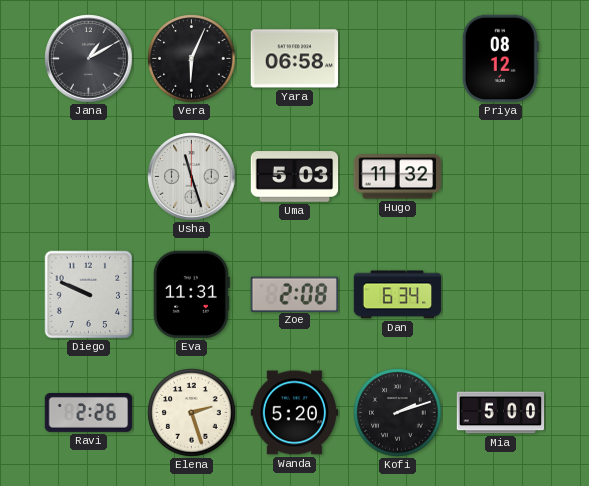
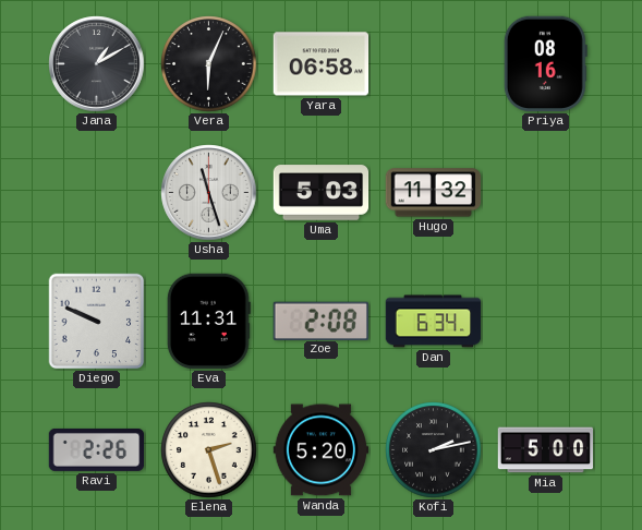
Priya: 08:12 -> 08:16 (545, 64)
Kofi: 2:12 -> 2:13 (434, 450)
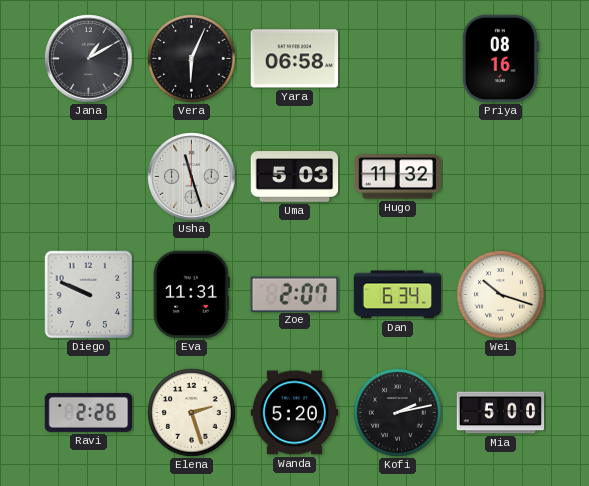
Zoe: 2:08 -> 2:07 (294, 294)
Wei: none -> 10:18 (501, 295)
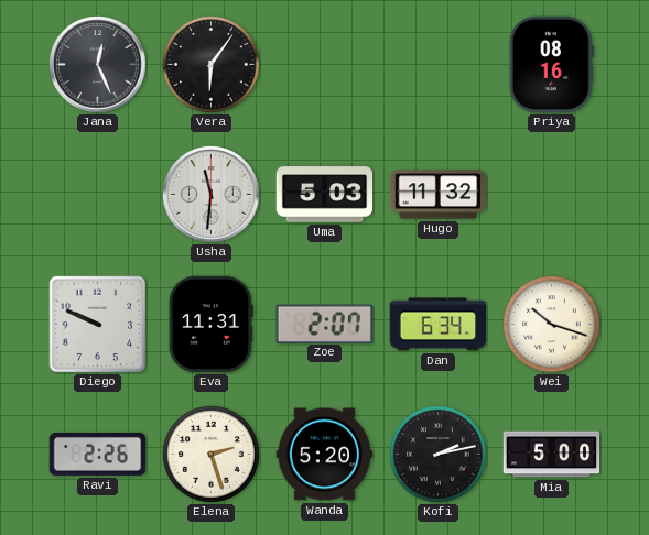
Jana: 1:10 -> 12:26 (98, 65)
Vera: 6:04 -> 6:06 (212, 65)
Yara: 06:58 -> none (295, 59)
Usha: 11:27 -> 11:31 (212, 195)
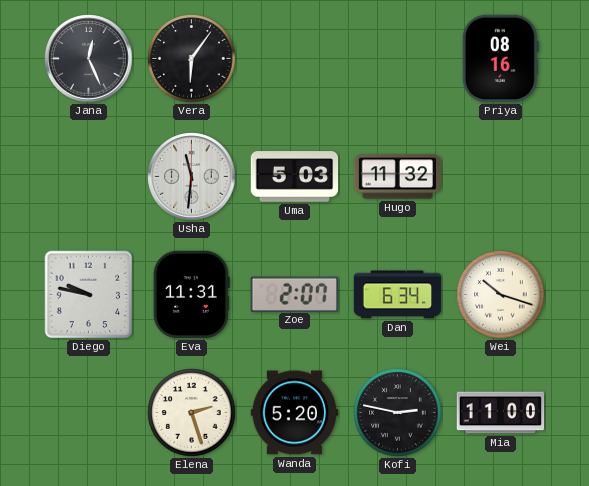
Diego: 9:49 -> 9:47 (89, 295)
Ravi: 2:26 -> none (98, 454)
Kofi: 2:13 -> 2:47 (398, 413)
Mia: 5:00 -> 11:00 (501, 413)
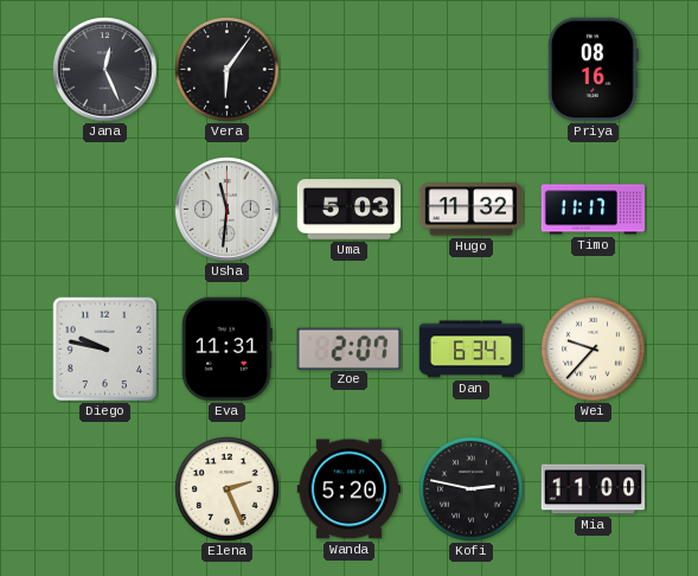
Timo: none -> 11:17 (594, 210)
Wei: 10:18 -> 9:37 (594, 350)
Elena: 2:27 -> 2:26 (228, 489)
